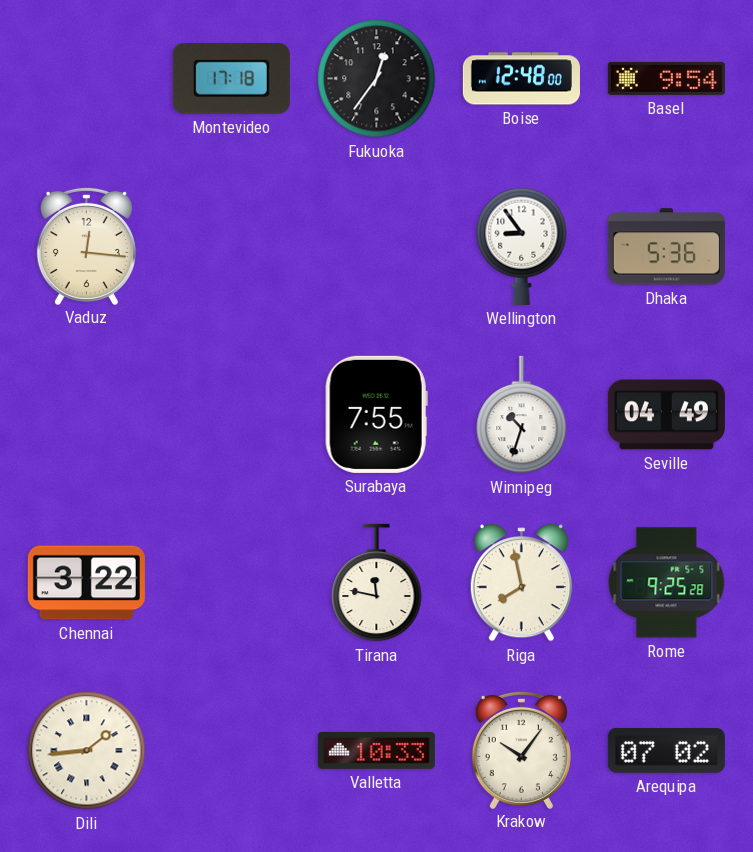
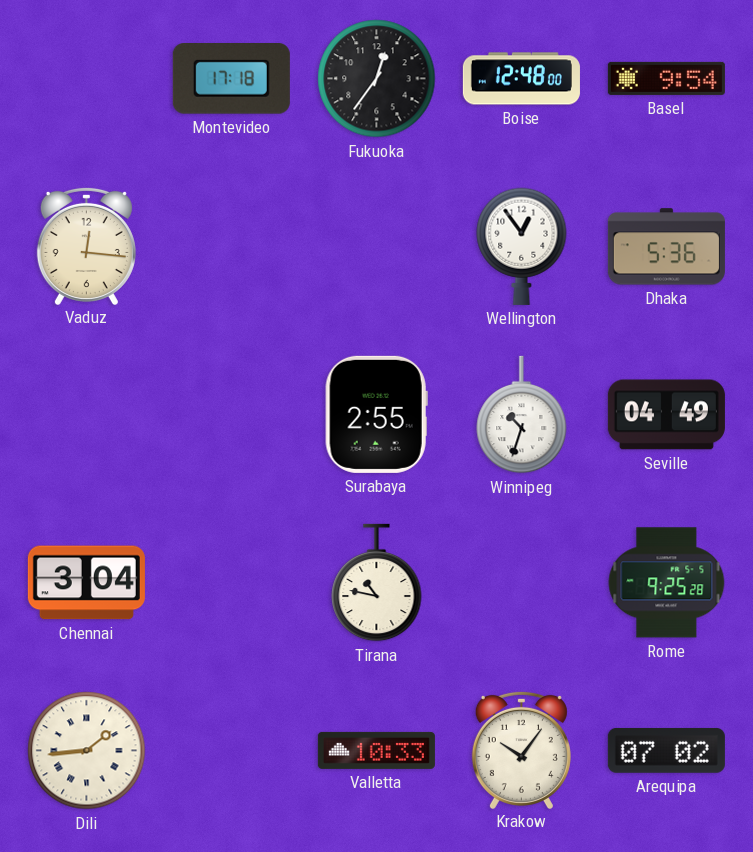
Wellington: 8:54 -> 12:54 (522, 246)
Surabaya: 7:55 -> 2:55 (376, 414)
Chennai: 3:22 -> 3:04 (86, 583)
Tirana: 11:47 -> 10:47 (377, 583)
Riga: 7:58 -> none (521, 583)
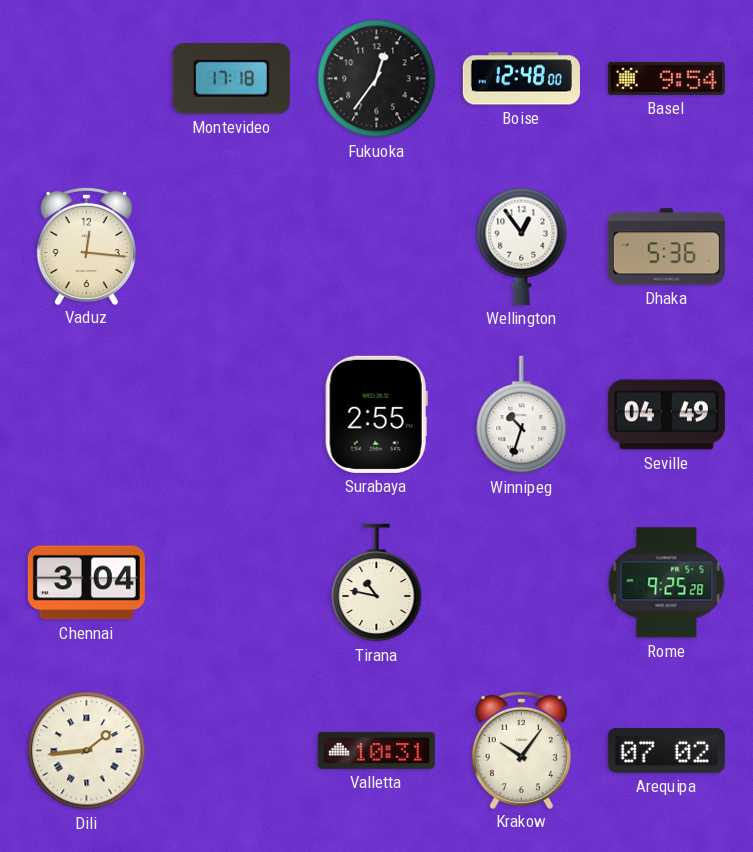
Valletta: 10:33 -> 10:31 (376, 750)
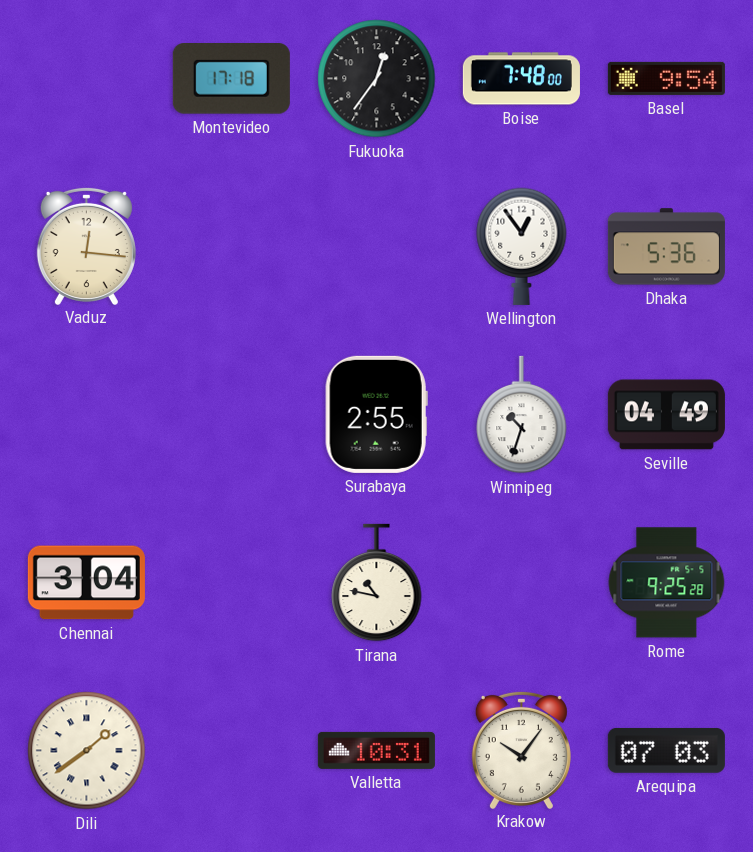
Boise: 12:48 -> 7:48 (521, 79)
Dili: 1:44 -> 1:39 (87, 751)
Arequipa: 07:02 -> 07:03 (666, 750)
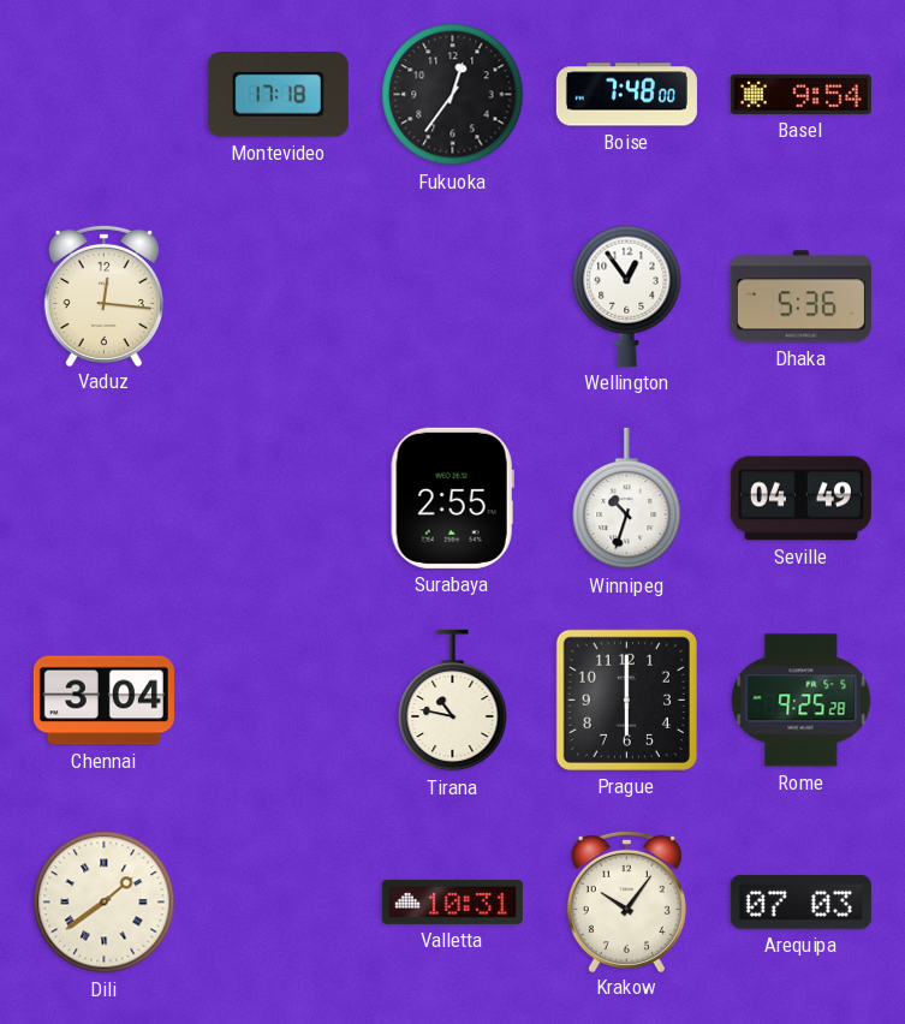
Prague: none -> 6:00 (626, 699)
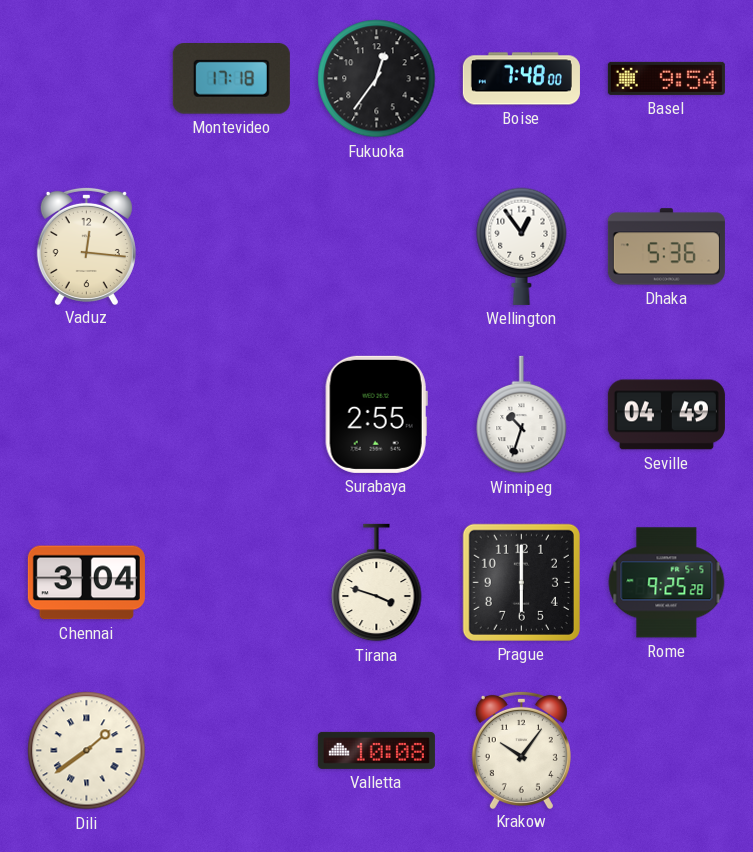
Tirana: 10:47 -> 3:48 (377, 583)
Valletta: 10:31 -> 10:08 (376, 750)
Arequipa: 07:03 -> none (800, 901)
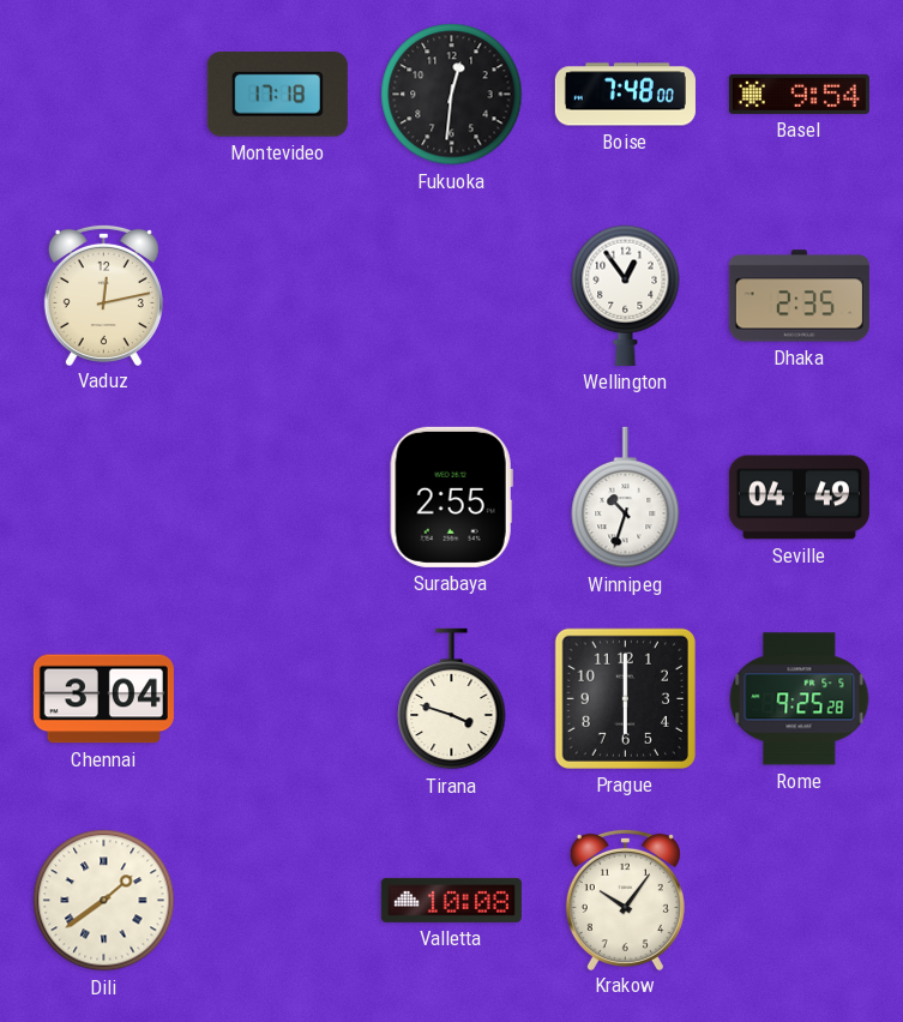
Fukuoka: 12:36 -> 12:31 (452, 95)
Vaduz: 12:16 -> 12:13 (103, 294)
Dhaka: 5:36 -> 2:35 (799, 296)
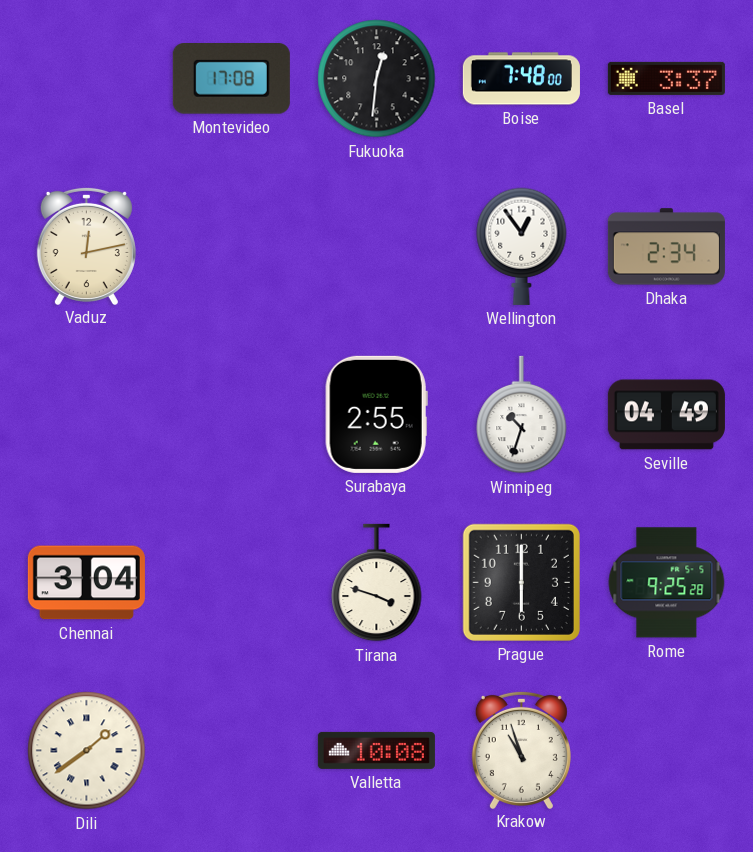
Montevideo: 17:18 -> 17:08 (231, 79)
Basel: 9:54 -> 3:37 (666, 78)
Dhaka: 2:35 -> 2:34 (666, 247)
Krakow: 10:06 -> 10:57 (521, 749)
